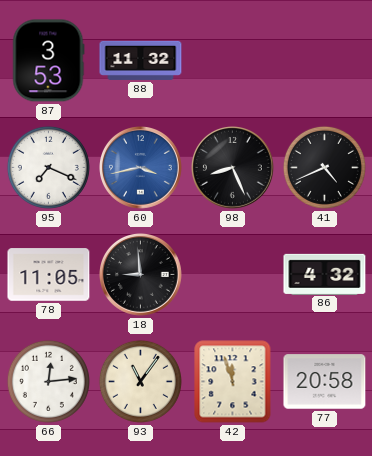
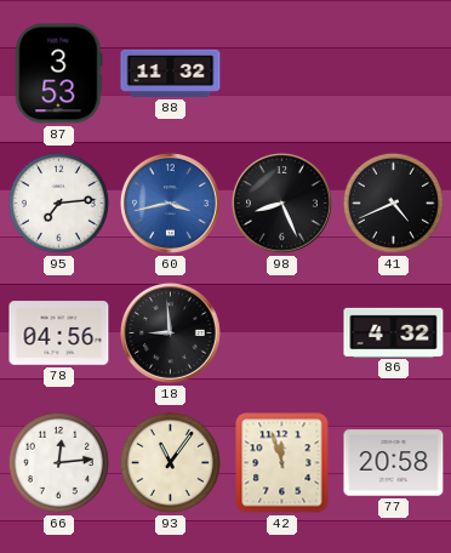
95: 7:19 -> 7:14 (58, 203)
78: 11:05 -> 04:56 (59, 333)
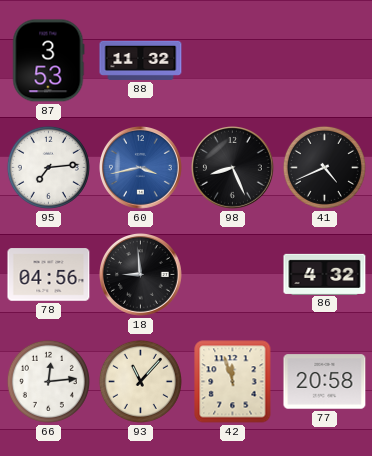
93: 11:06 -> 11:07 (140, 381)
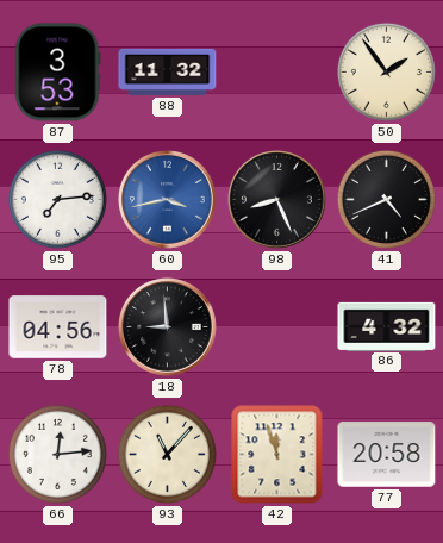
50: none -> 1:54 (386, 71)
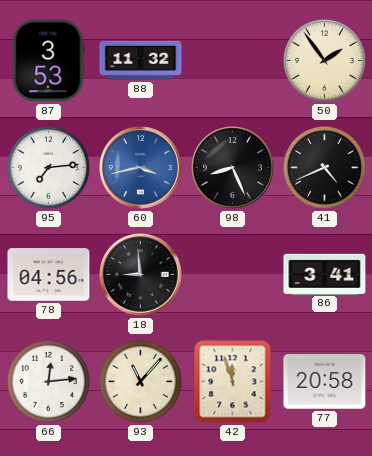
86: 4:32 -> 3:41 (325, 274)
